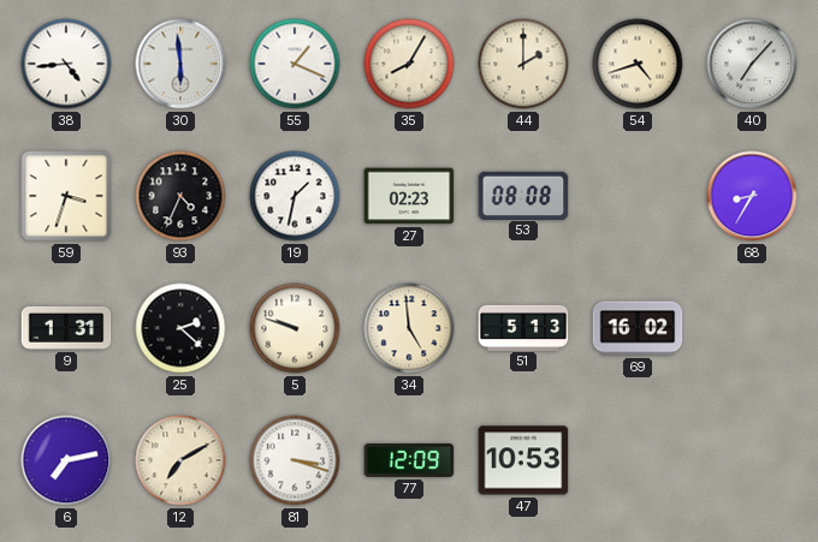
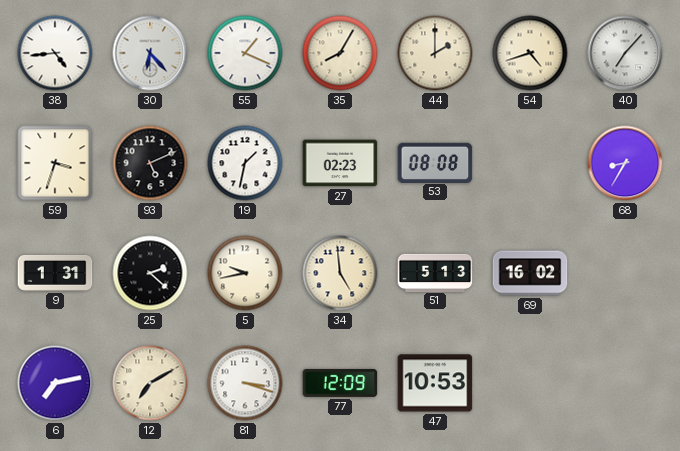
30: 5:59 -> 6:23 (150, 53)
93: 4:34 -> 5:11 (150, 163)
5: 9:48 -> 9:43 (245, 273)
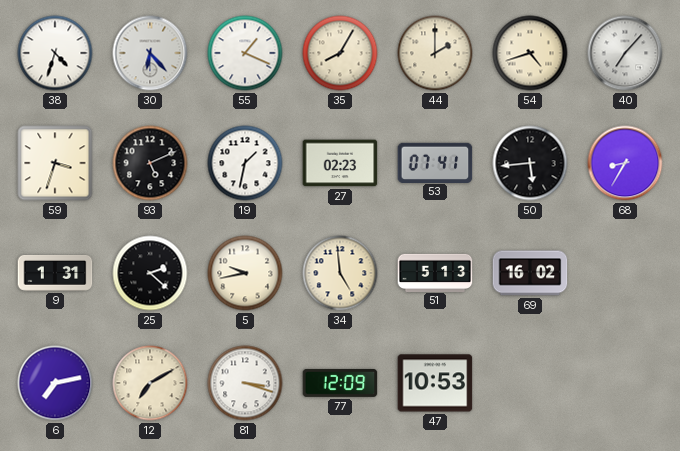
38: 4:44 -> 4:33 (55, 53)
53: 08:08 -> 07:41 (435, 162)
50: none -> 5:44 (530, 163)
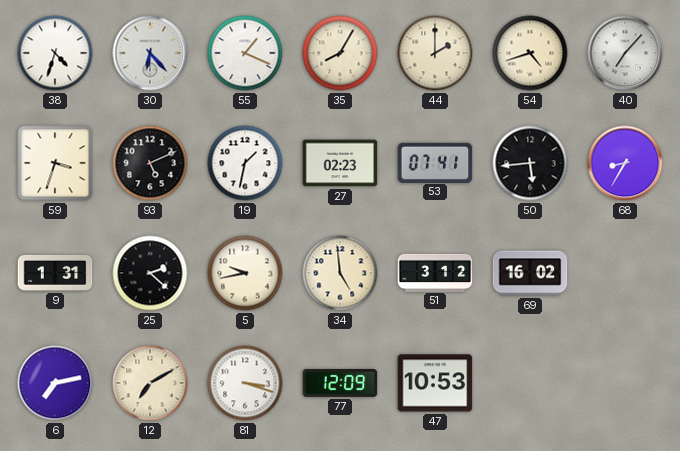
51: 5:13 -> 3:12 (435, 272)
